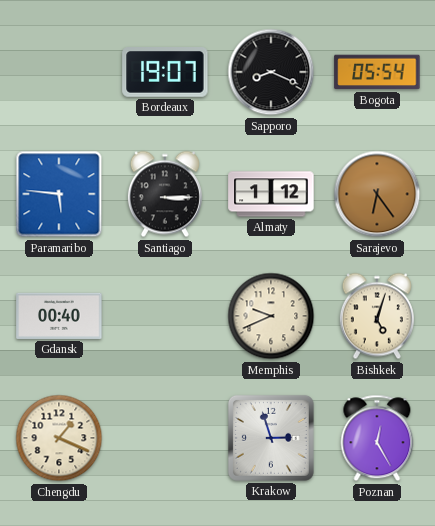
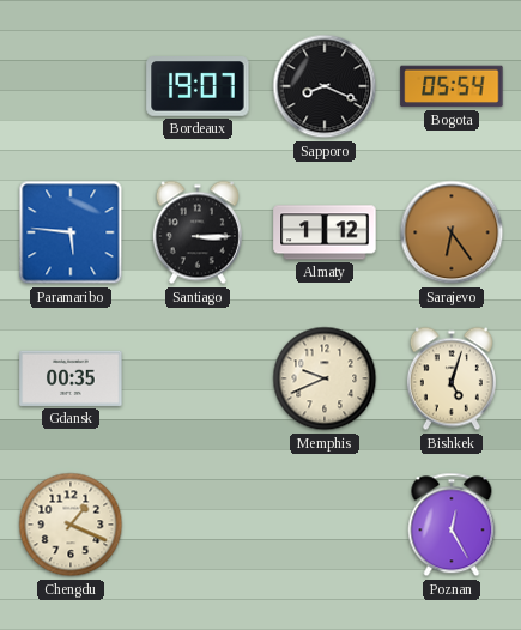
Gdansk: 00:40 -> 00:35 (71, 378)
Krakow: 2:57 -> none (271, 438)
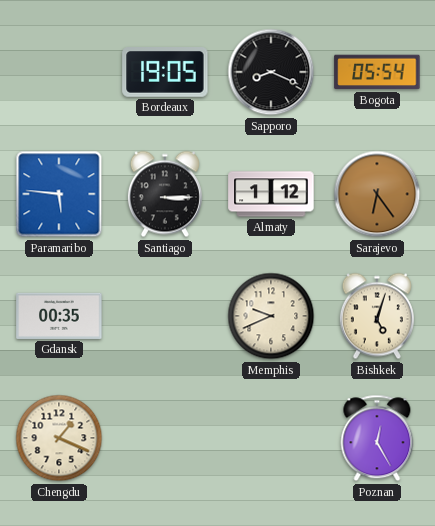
Bordeaux: 19:07 -> 19:05 (165, 73)
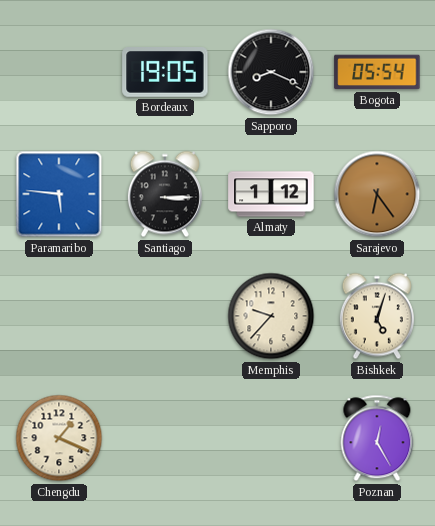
Gdansk: 00:35 -> none (59, 316)
Memphis: 9:41 -> 9:37 (271, 316)
